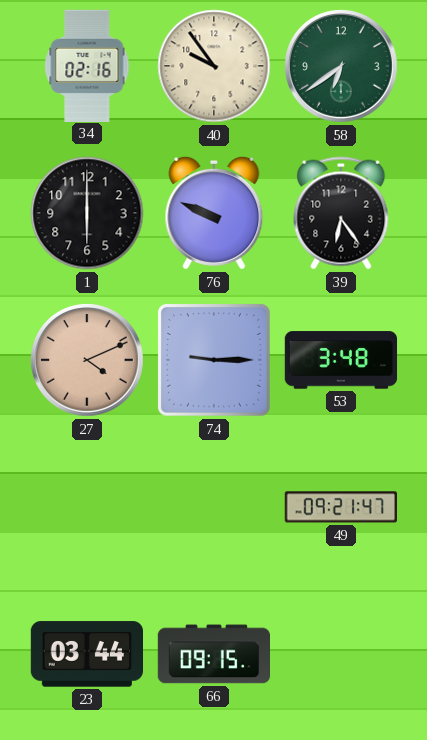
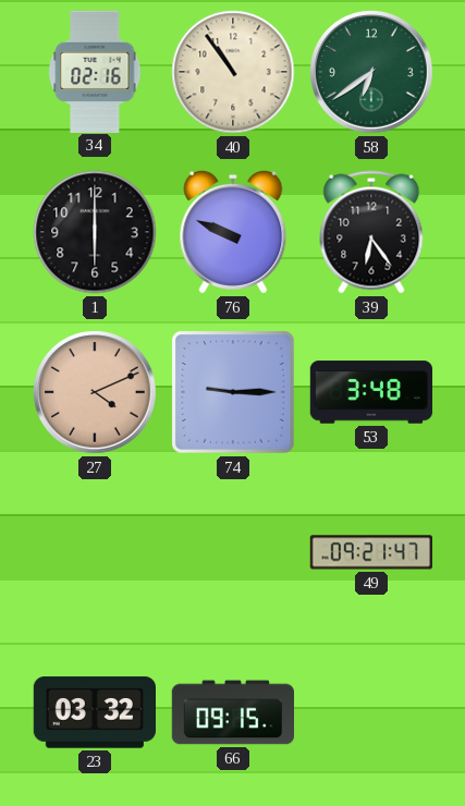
40: 9:54 -> 10:54 (233, 72)
23: 03:44 -> 03:32 (94, 712)
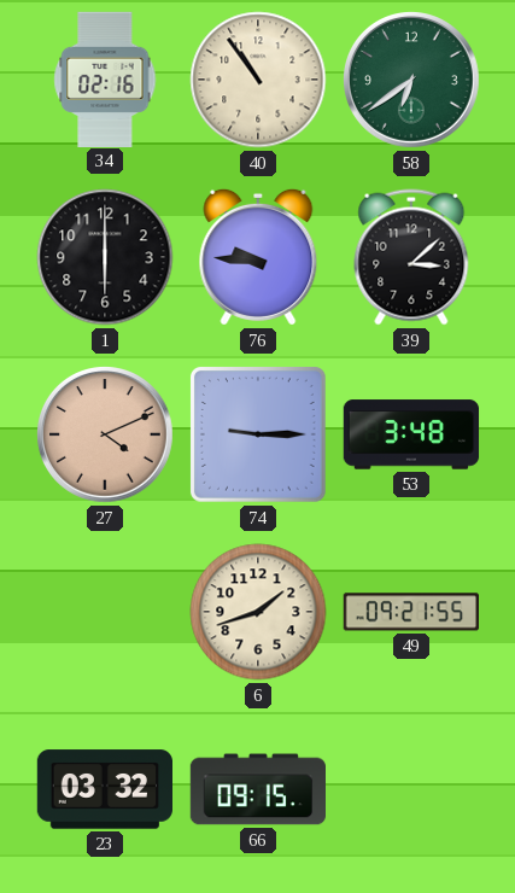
76: 9:49 -> 9:46 (258, 257)
39: 6:24 -> 3:08 (411, 257)
6: none -> 1:42 (258, 612)
49: 09:21:47 -> 09:21:55 (410, 612)
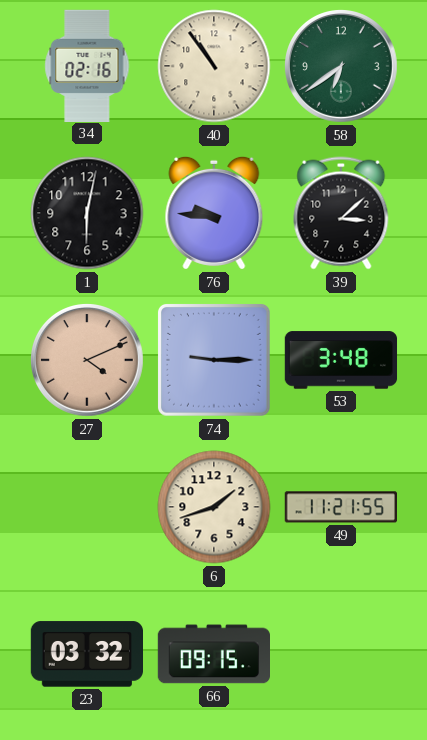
1: 6:00 -> 6:02 (87, 213)
49: 09:21 -> 11:21 (340, 507)
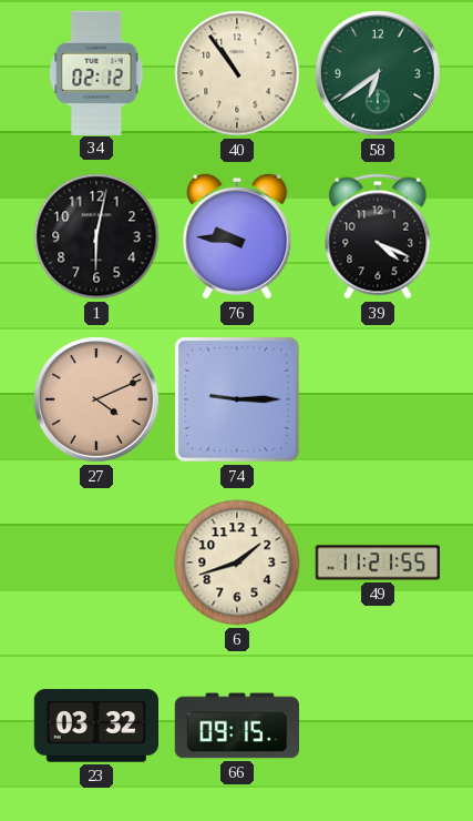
34: 02:16 -> 02:12 (96, 72)
39: 3:08 -> 4:19 (378, 236)
53: 3:48 -> none (341, 360)
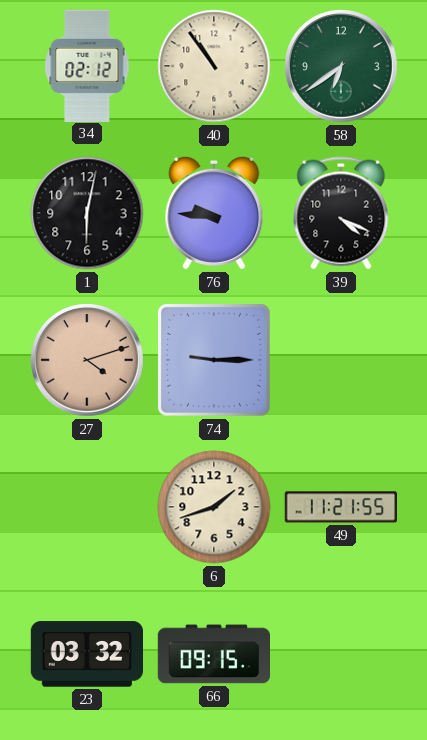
27: 4:11 -> 4:12 (88, 361)
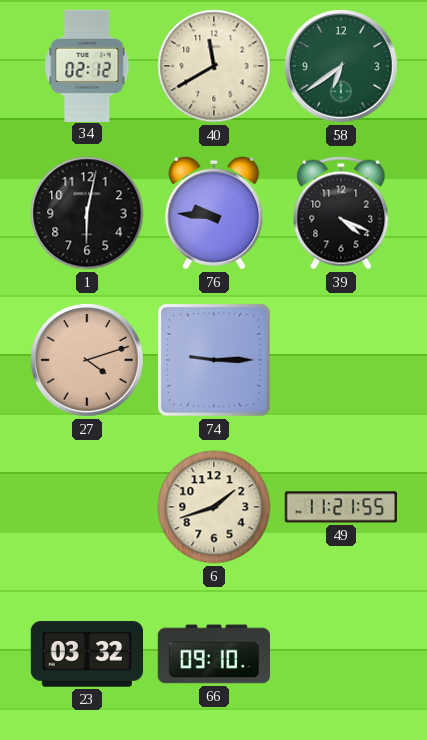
40: 10:54 -> 11:40 (214, 66)
66: 09:15 -> 09:10 (213, 654)
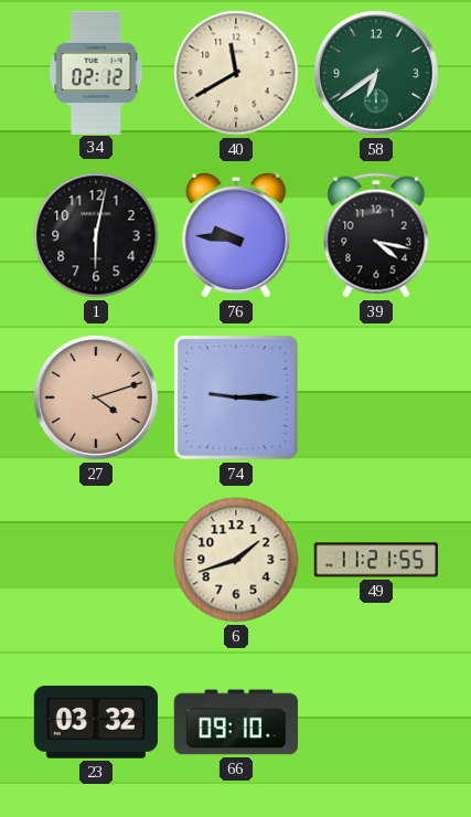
39: 4:19 -> 4:17 (376, 235)
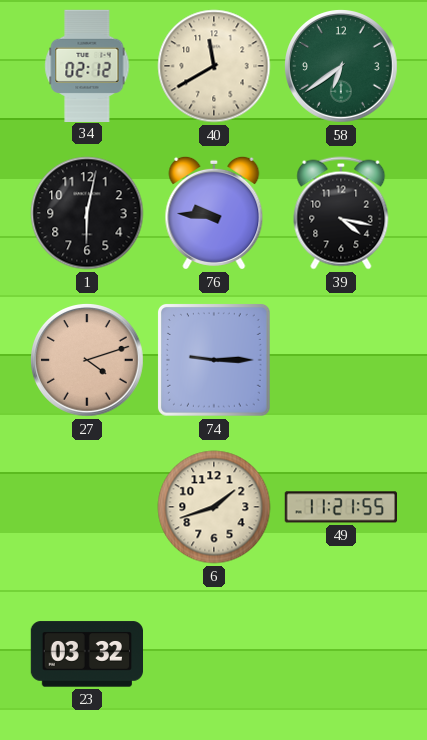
66: 09:10 -> none (235, 722)
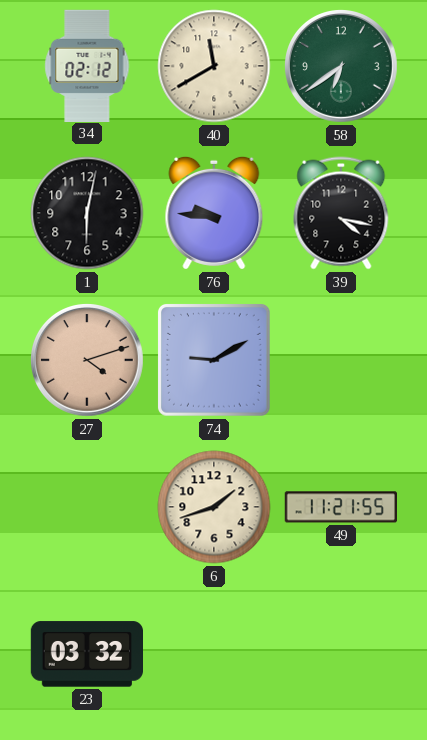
74: 9:15 -> 9:10 (214, 360)
